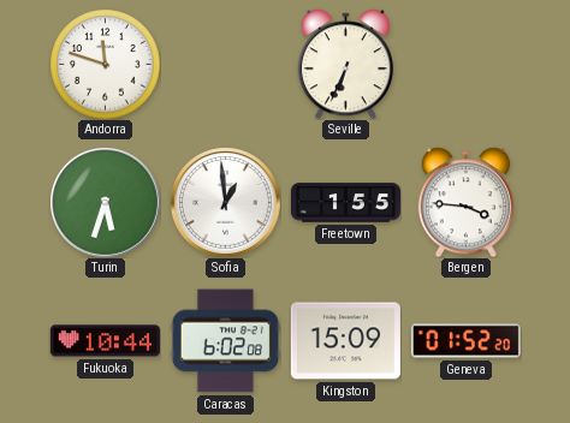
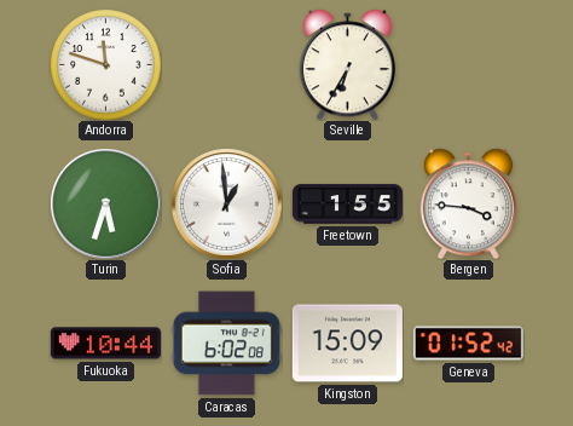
Seville: 6:34 -> 6:35 (347, 64)
Geneva: 01:52:20 -> 01:52:42 (468, 344)
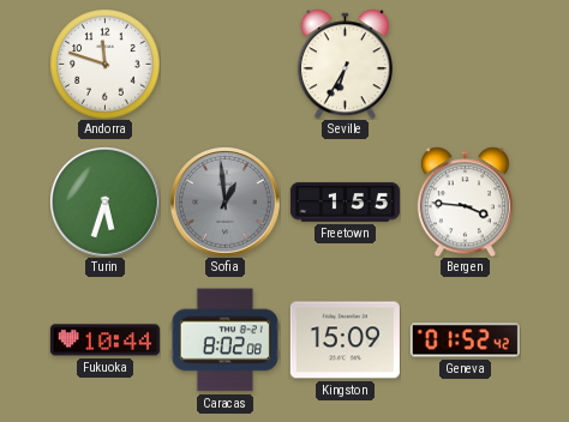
Sofia dial: white -> grey (226, 203)
Caracas: 6:02 -> 8:02 (224, 340)
